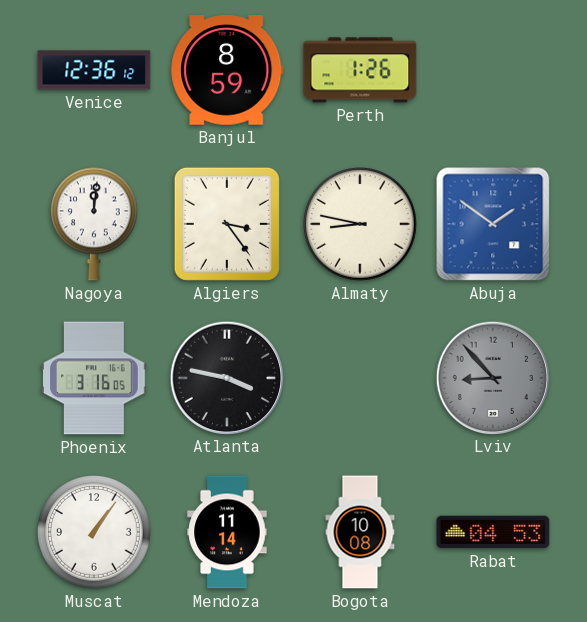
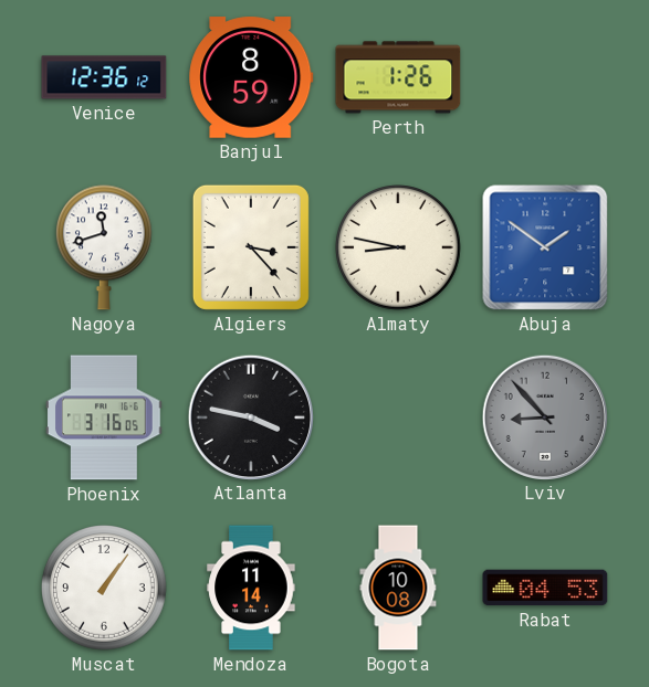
Nagoya: 12:01 -> 11:42 (104, 247)
Algiers: 3:24 -> 3:23 (251, 247)
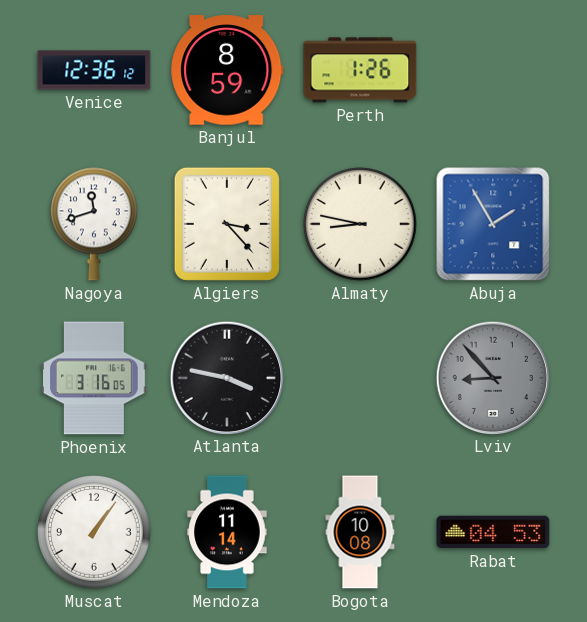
Abuja: 1:51 -> 1:55 (493, 224)
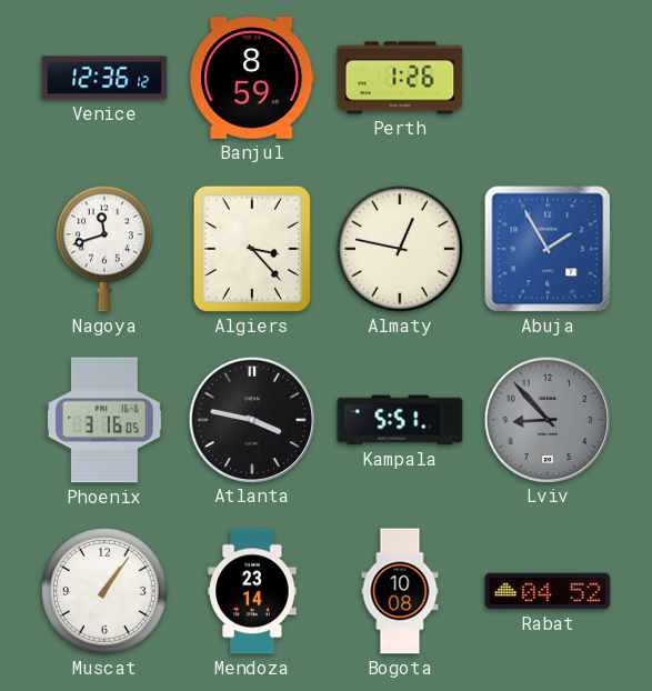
Almaty: 8:47 -> 12:47 (401, 250)
Kampala: none -> 5:51 (400, 420)
Mendoza: 11:14 -> 23:14 (252, 591)
Rabat: 04:53 -> 04:52 (548, 591)
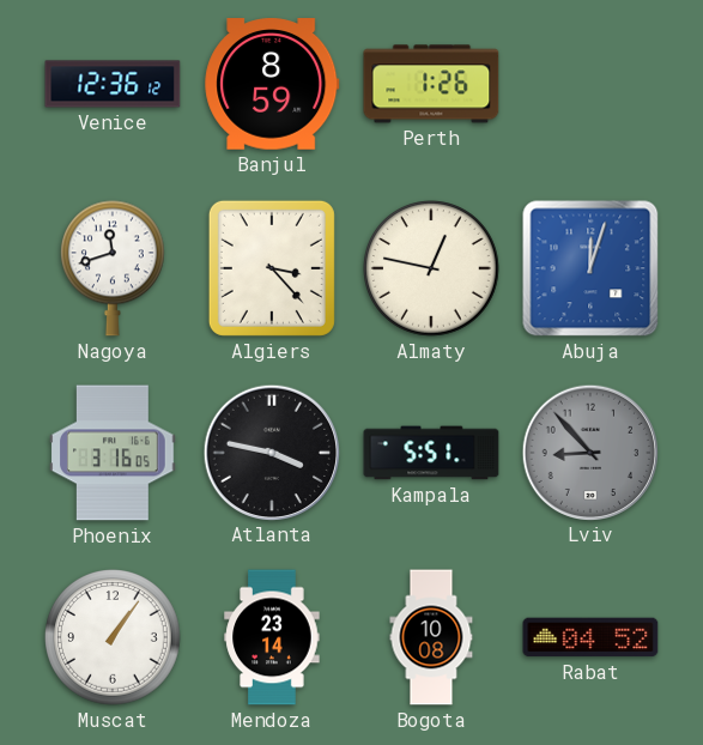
Abuja: 1:55 -> 12:03 (590, 268)
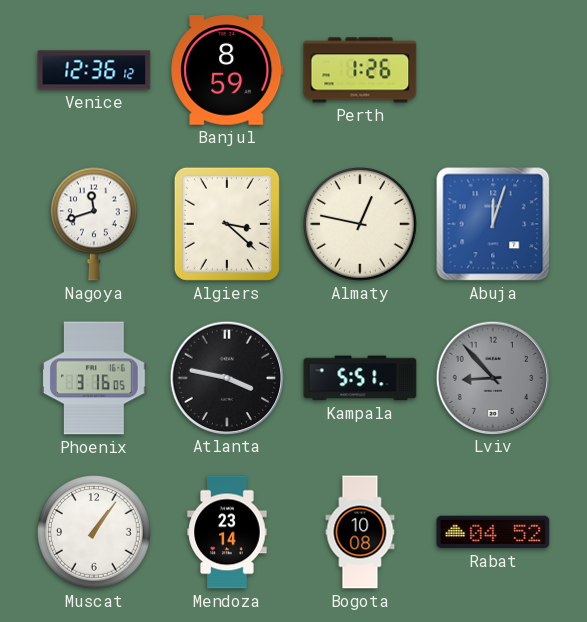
Algiers: 3:23 -> 3:22 (227, 224)
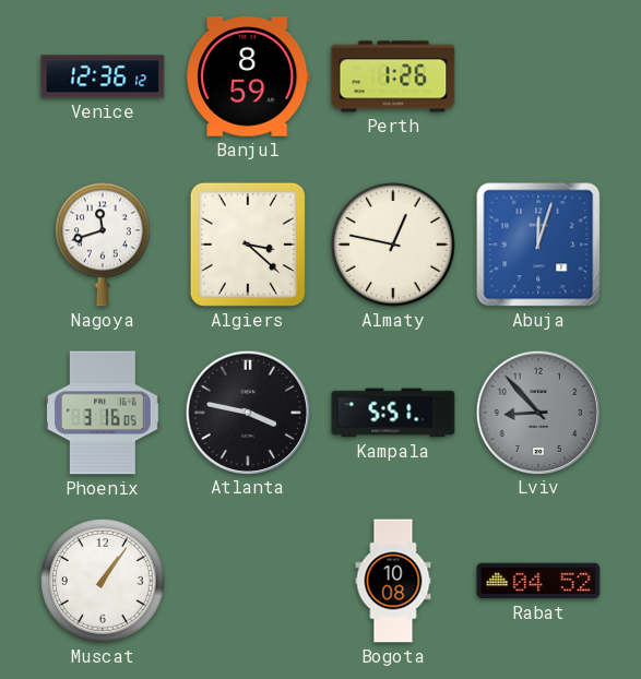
Mendoza: 23:14 -> none (227, 532)
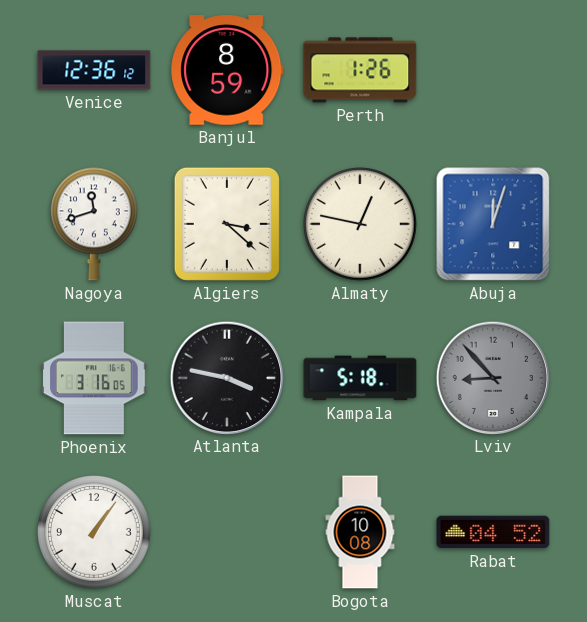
Kampala: 5:51 -> 5:18 (360, 378)
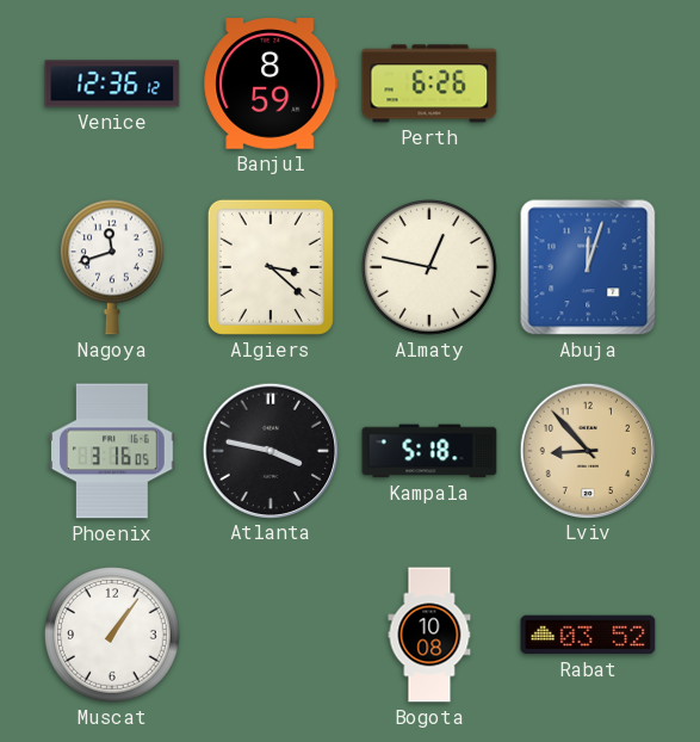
Perth: 1:26 -> 6:26 (429, 84)
Lviv dial: grey -> champagne (587, 450)
Rabat: 04:52 -> 03:52 (588, 635)
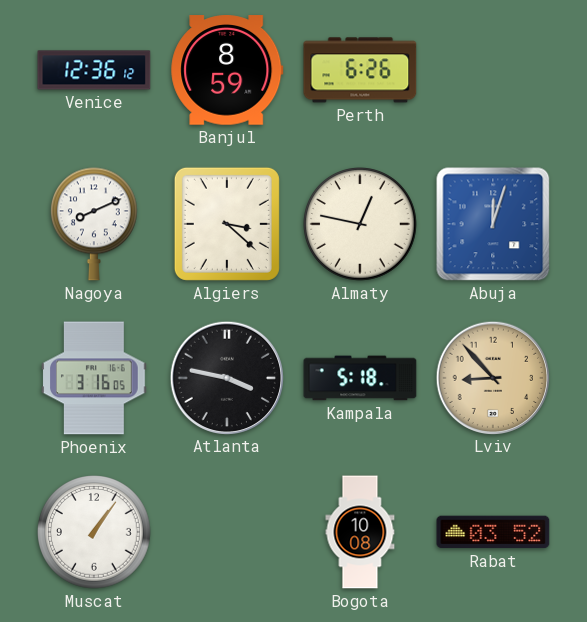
Nagoya: 11:42 -> 8:11 (94, 224)
